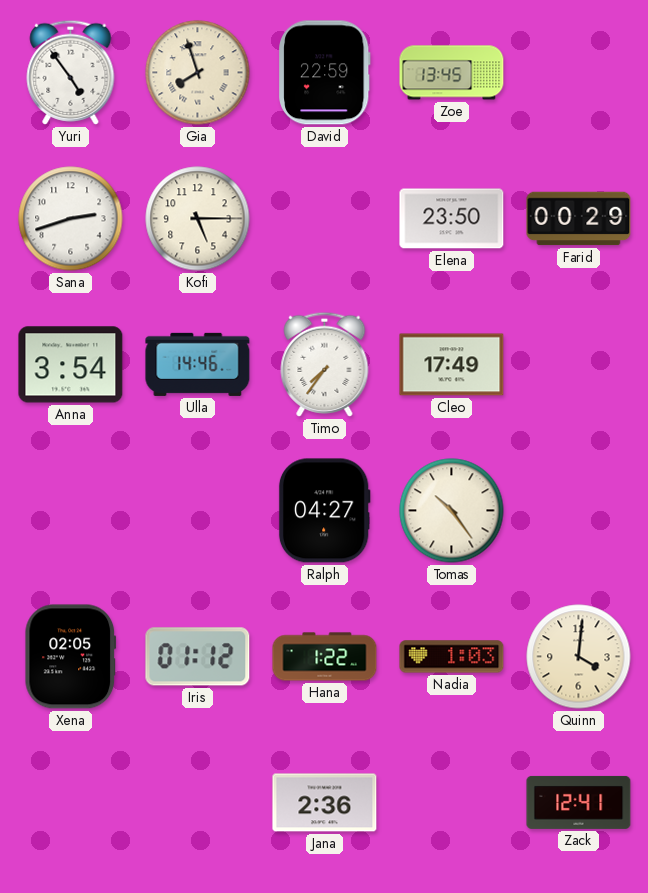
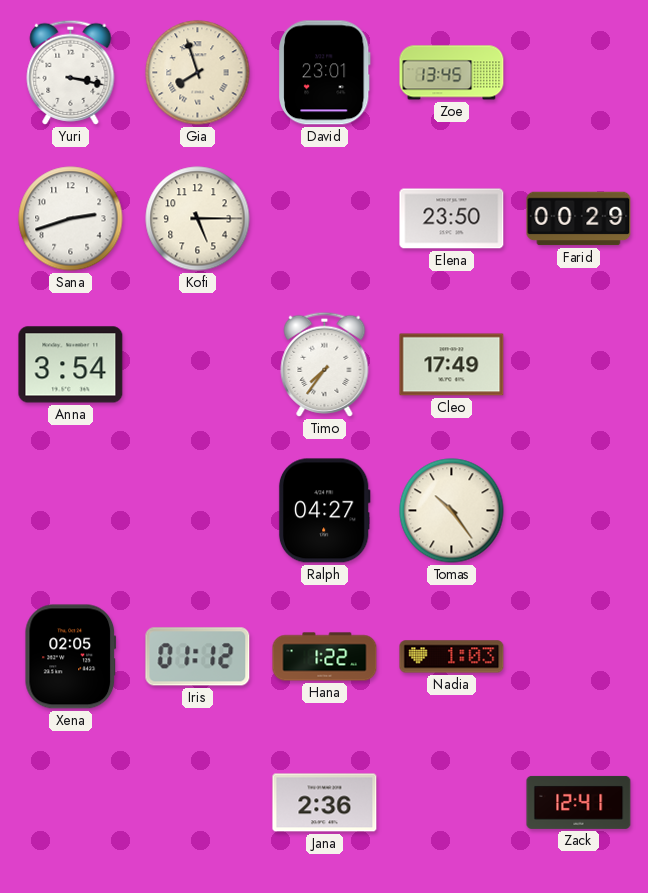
Yuri: 4:54 -> 3:17 (71, 72)
David: 22:59 -> 23:01 (325, 73)
Ulla: 14:46 -> none (198, 364)
Quinn: 4:01 -> none (579, 657)
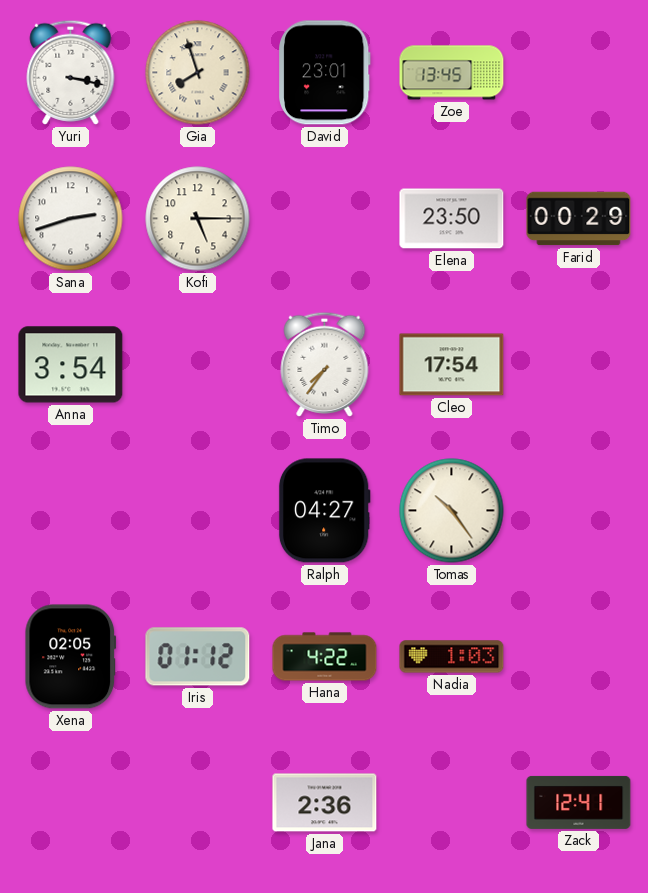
Cleo: 17:49 -> 17:54 (452, 365)
Hana: 1:22 -> 4:22 (325, 657)
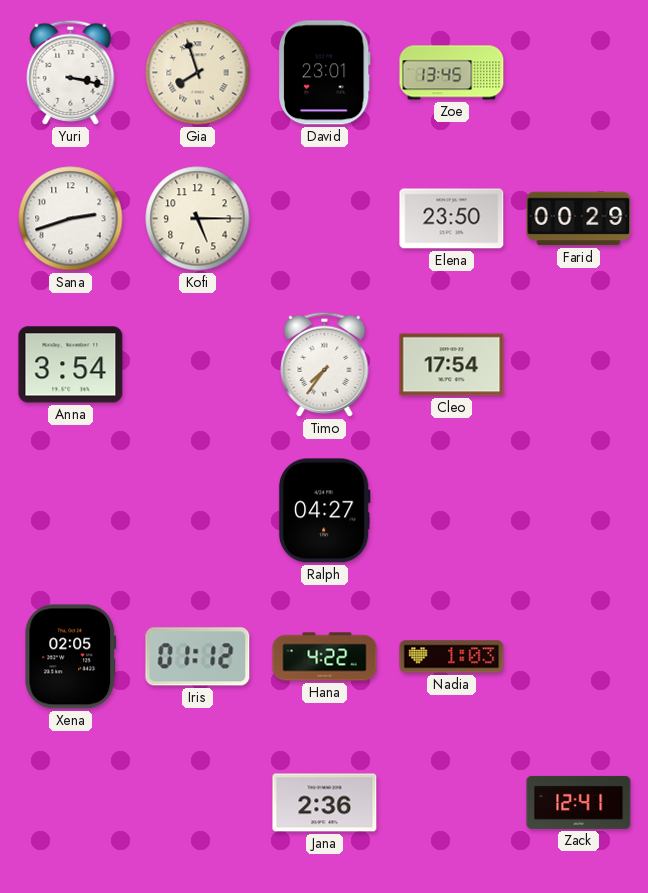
Tomas: 10:24 -> none (452, 511)
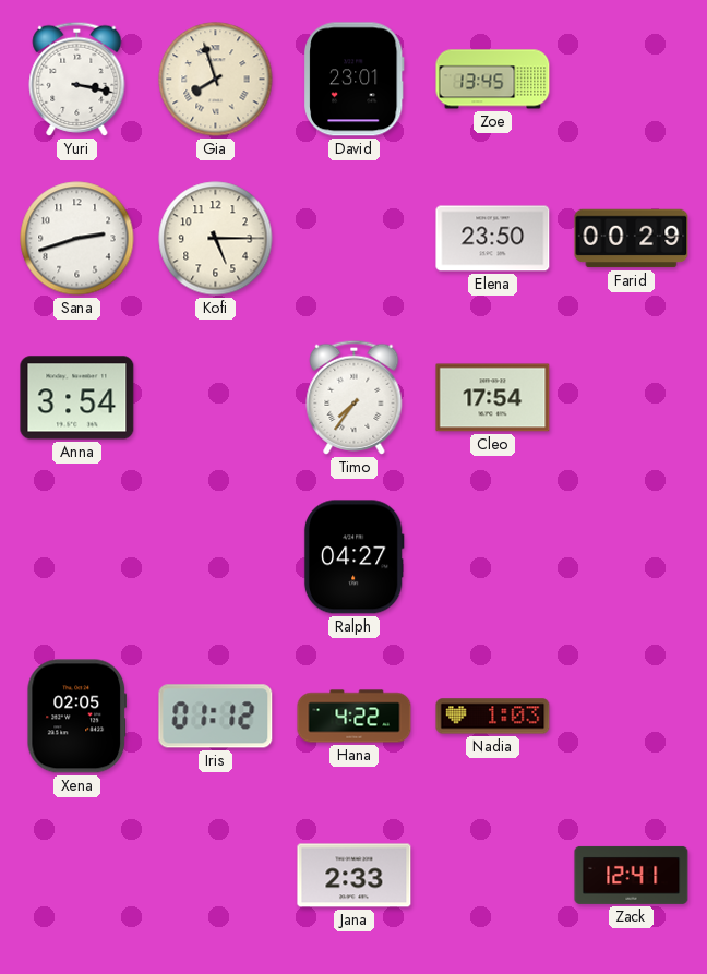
Jana: 2:36 -> 2:33 (355, 876)
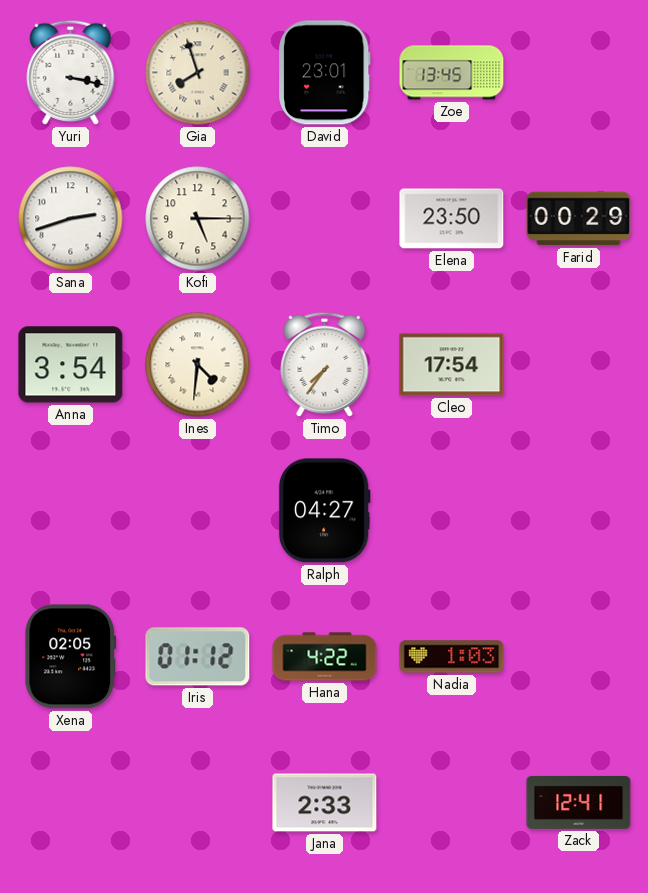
Ines: none -> 4:31 (198, 365)
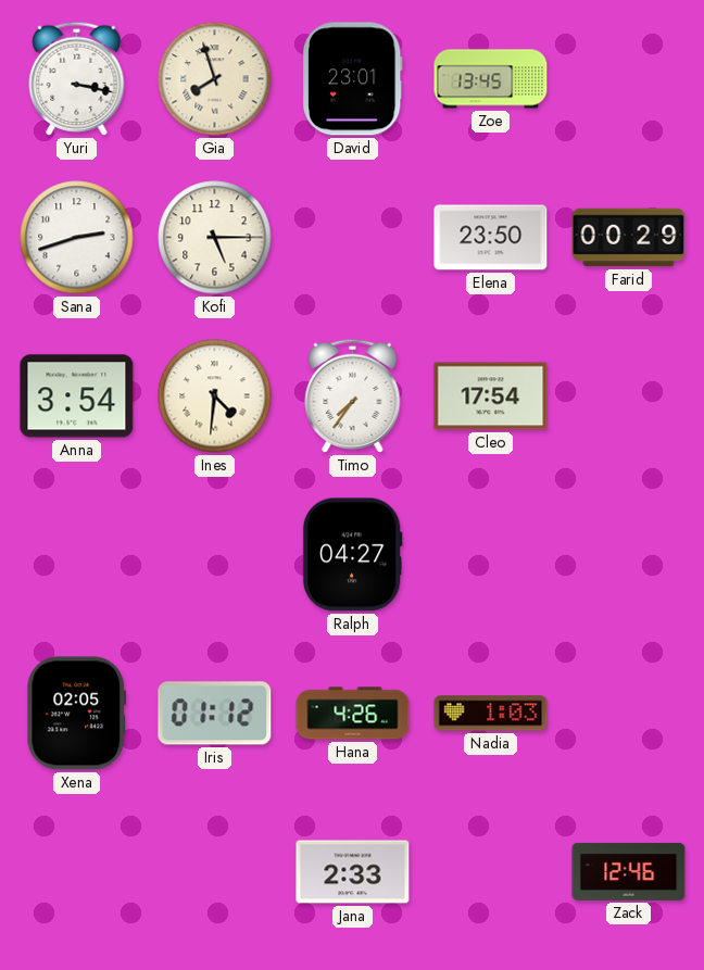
Hana: 4:22 -> 4:26 (353, 714)
Zack: 12:41 -> 12:46 (629, 871)
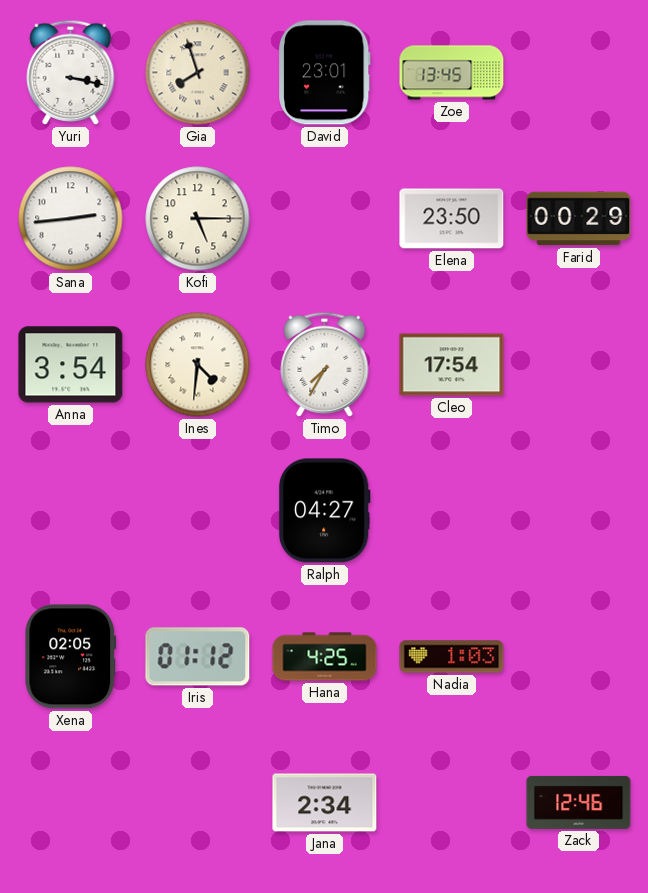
Sana: 2:42 -> 2:44 (71, 219)
Timo: 7:36 -> 7:35 (325, 364)
Hana: 4:26 -> 4:25 (325, 657)
Jana: 2:33 -> 2:34 (325, 803)
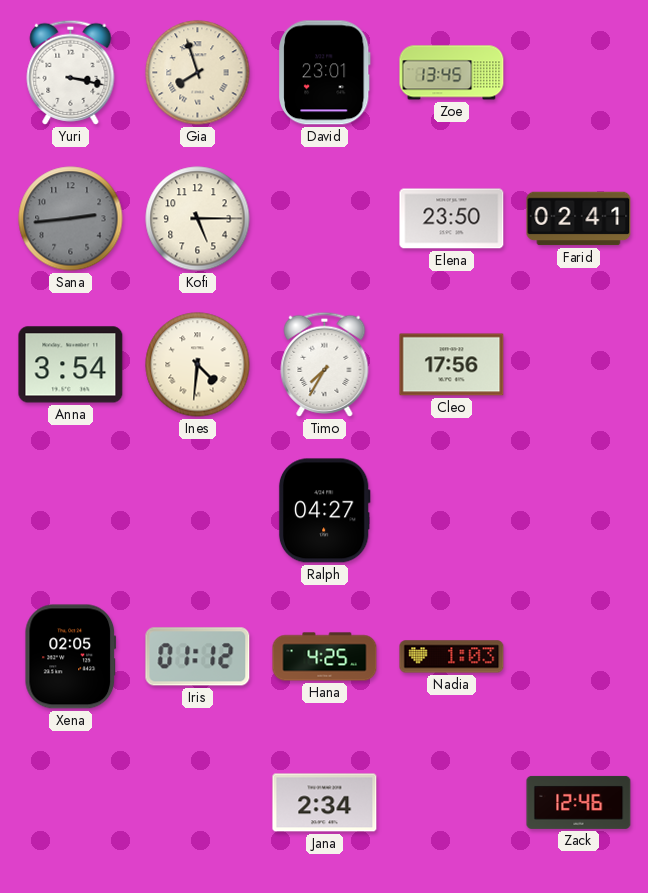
Sana dial: white -> grey (71, 219)
Farid: 00:29 -> 02:41 (579, 219)
Cleo: 17:54 -> 17:56 (452, 365)
